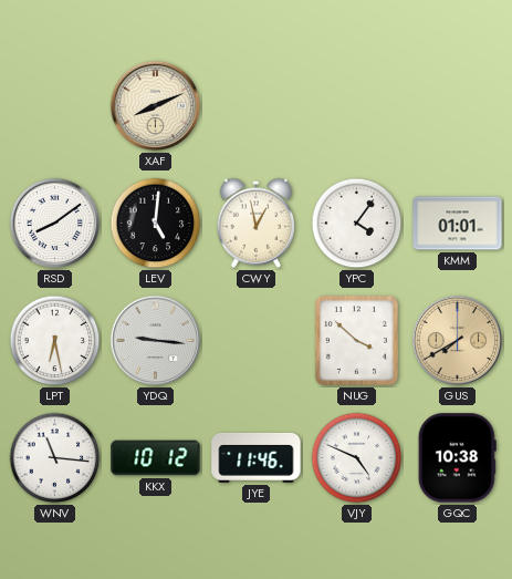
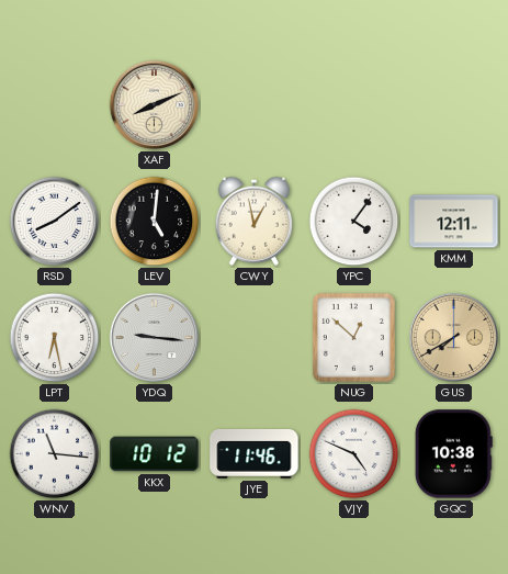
KMM: 01:01 -> 12:11 (454, 222)
NUG: 3:52 -> 12:52 (353, 337)
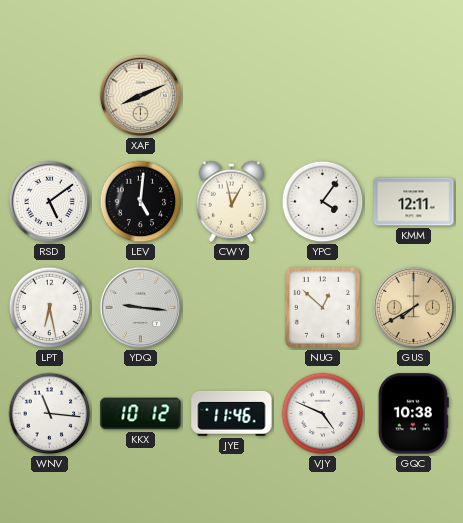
RSD: 8:09 -> 5:09 (50, 202)
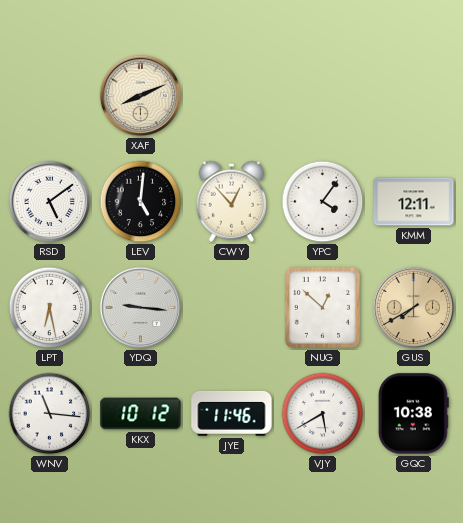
CWY: 12:58 -> 12:53 (232, 201)
VJY: 4:49 -> 5:40 (323, 414)
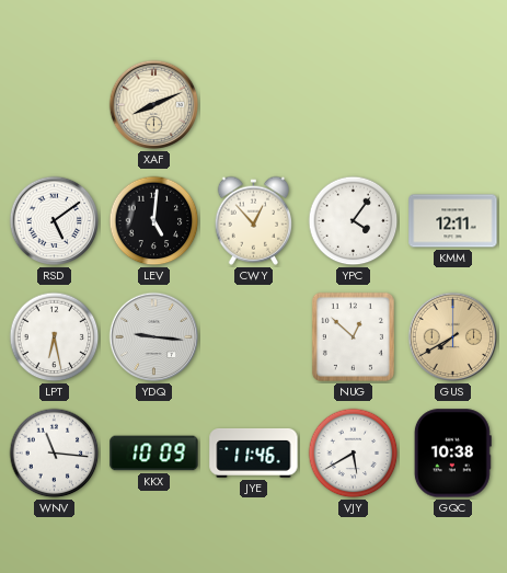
KKX: 10:12 -> 10:09 (154, 454)
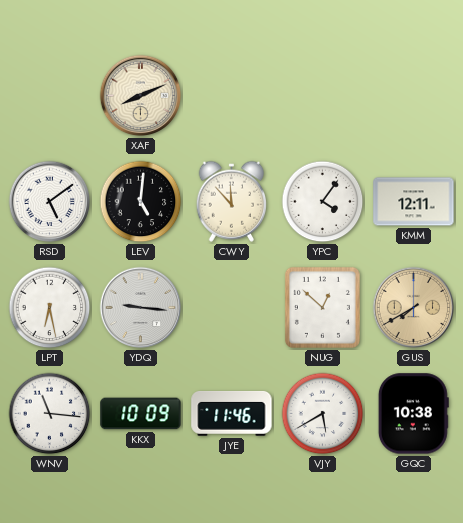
CWY: 12:53 -> 11:53 (232, 201)
